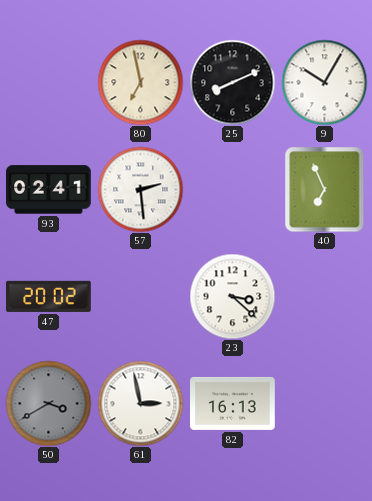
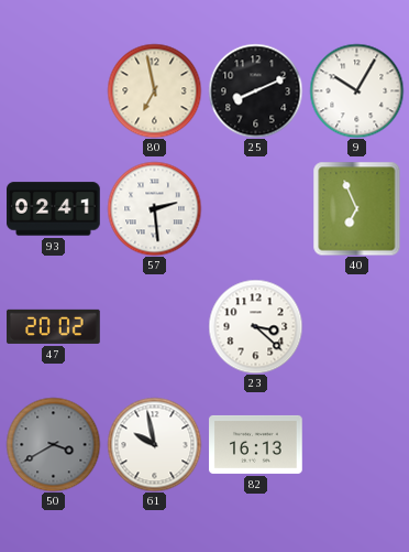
61: 2:58 -> 9:58 (154, 444)
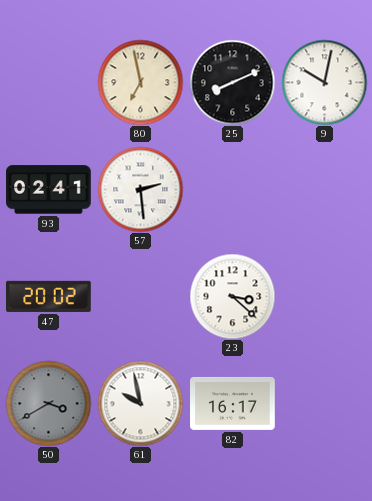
9: 10:05 -> 10:02 (324, 82)
40: 6:56 -> none (357, 208)
82: 16:13 -> 16:17 (233, 403)
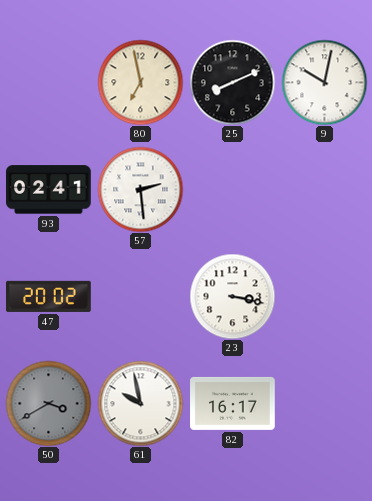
23: 3:22 -> 3:17 (232, 296)
